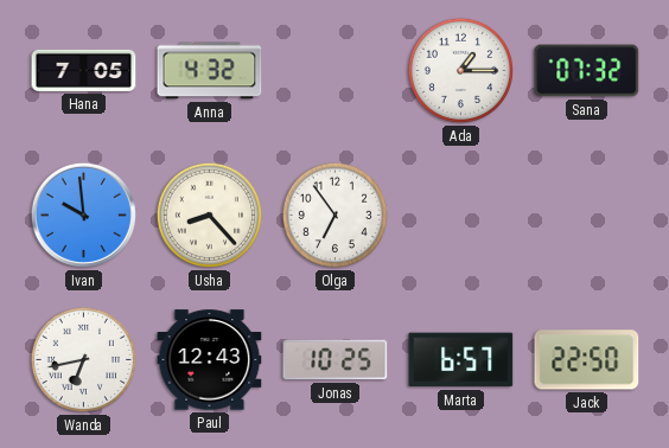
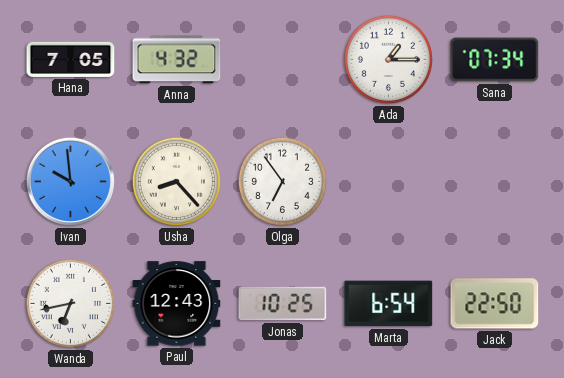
Sana: 07:32 -> 07:34 (495, 60)
Marta: 6:57 -> 6:54 (389, 304)
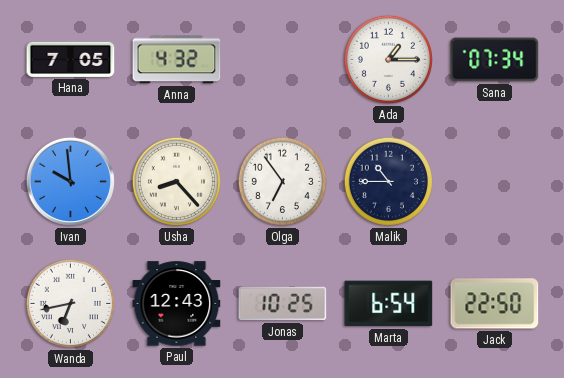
Malik: none -> 10:45 (388, 181)
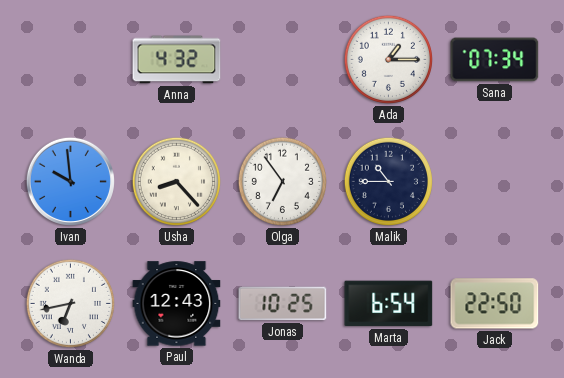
Hana: 7:05 -> none (71, 59)
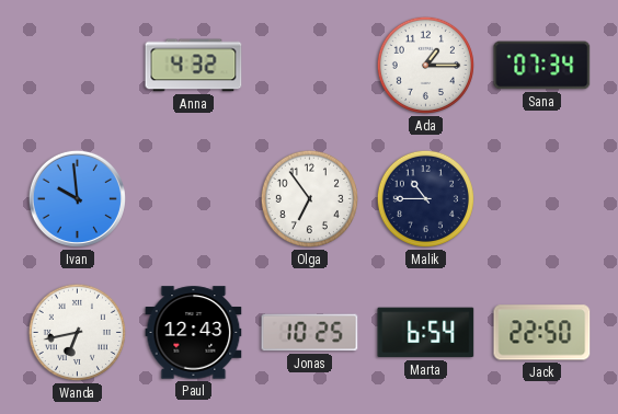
Usha: 8:23 -> none (176, 181)
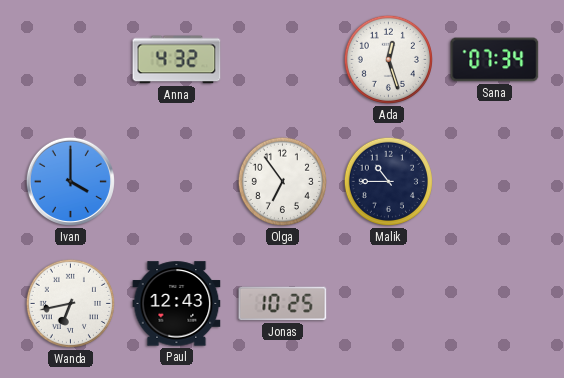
Ada: 1:15 -> 12:27 (388, 59)
Ivan: 9:59 -> 4:00 (70, 181)
Marta: 6:54 -> none (426, 333)
Jack: 22:50 -> none (542, 333)
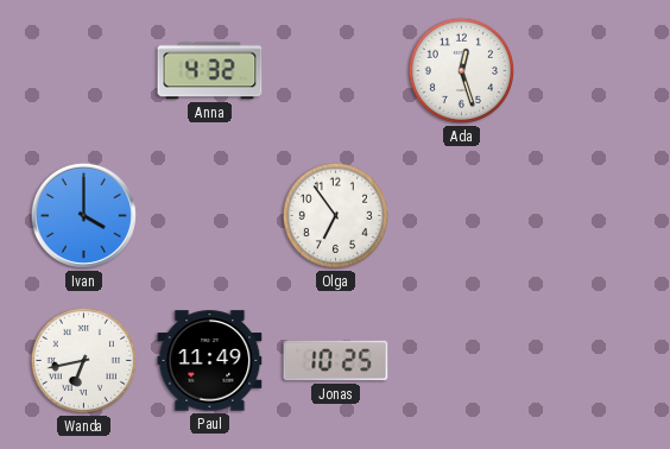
Sana: 07:34 -> none (495, 60)
Malik: 10:45 -> none (388, 181)
Paul: 12:43 -> 11:49 (210, 361)
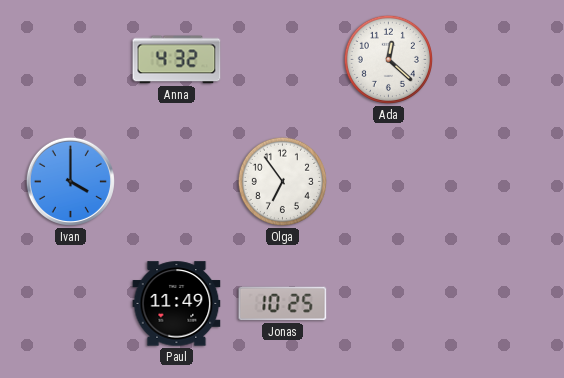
Ada: 12:27 -> 12:22 (388, 59)
Wanda: 6:43 -> none (83, 360)
